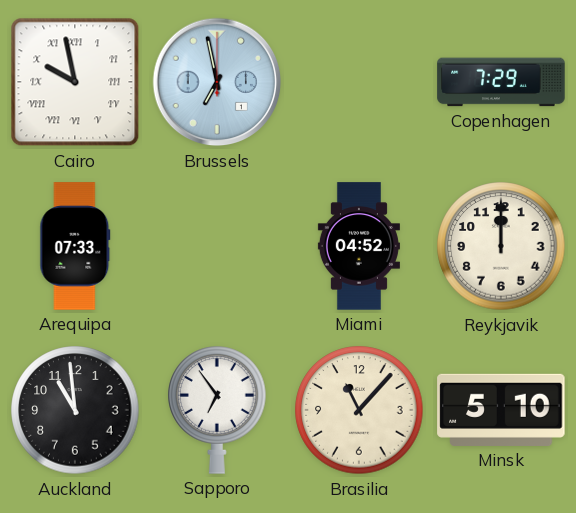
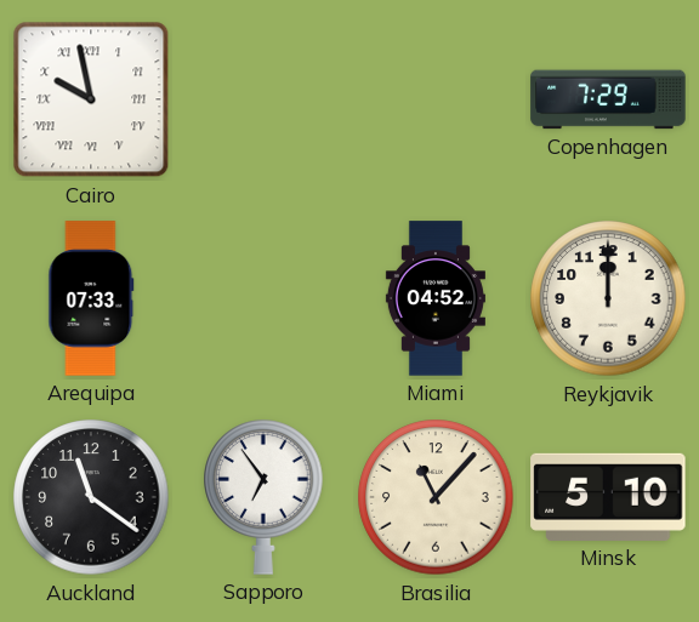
Brussels: 6:58 -> none (217, 82)
Auckland: 10:59 -> 11:21 (91, 497)
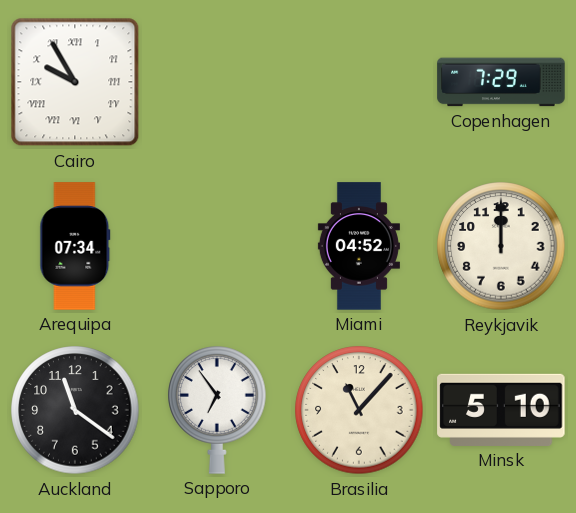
Cairo: 9:58 -> 9:55 (75, 82)
Arequipa: 07:33 -> 07:34 (75, 246)
